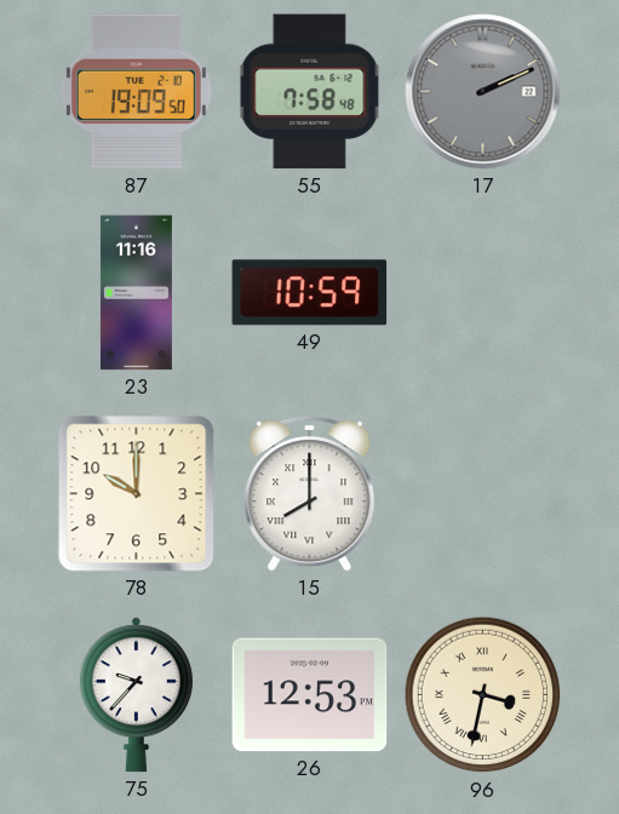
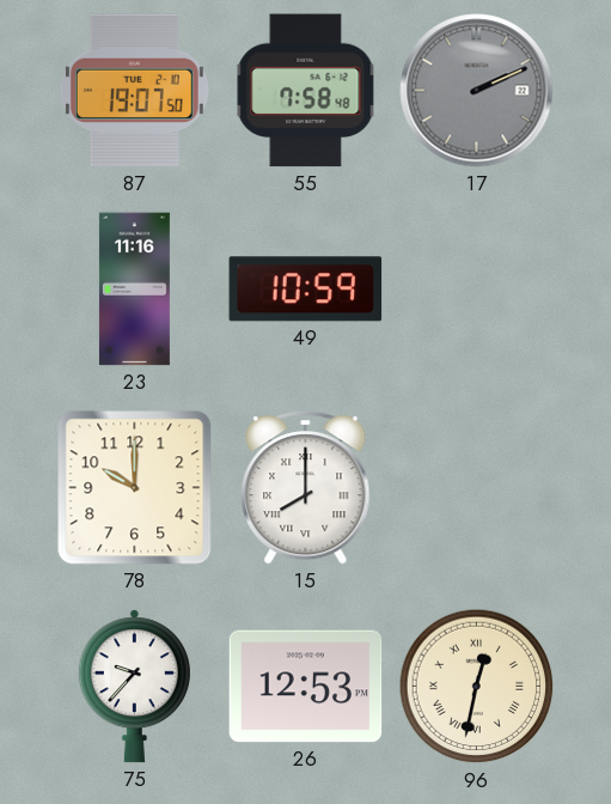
87: 19:09 -> 19:07 (134, 91)
96: 3:32 -> 12:32 (477, 687)
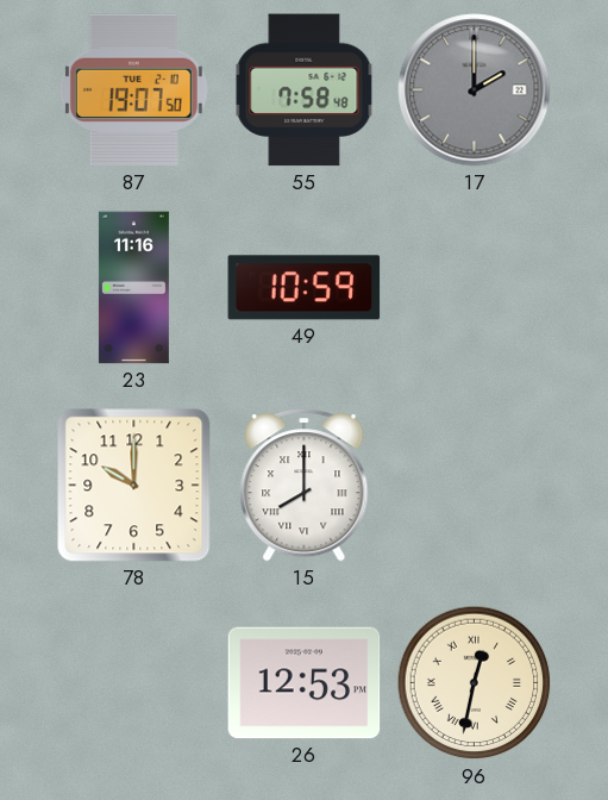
17: 2:11 -> 2:00 (475, 90)
75: 9:37 -> none (134, 687)
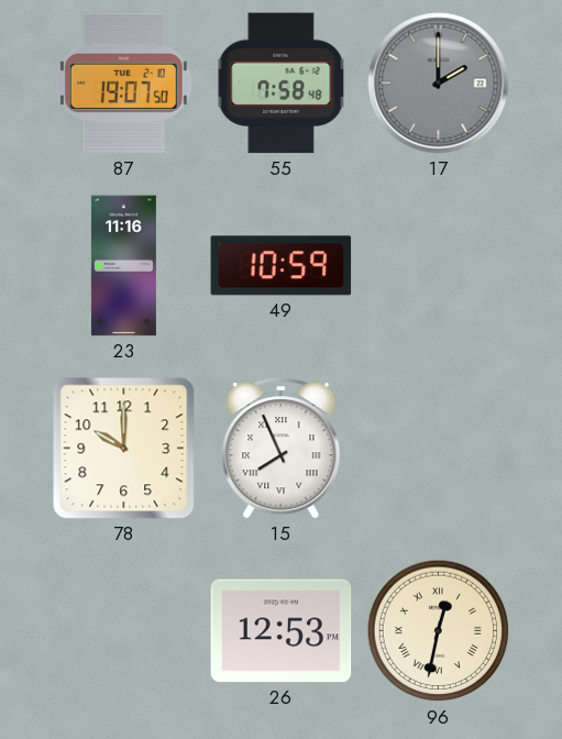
15: 8:00 -> 7:56 (282, 449)
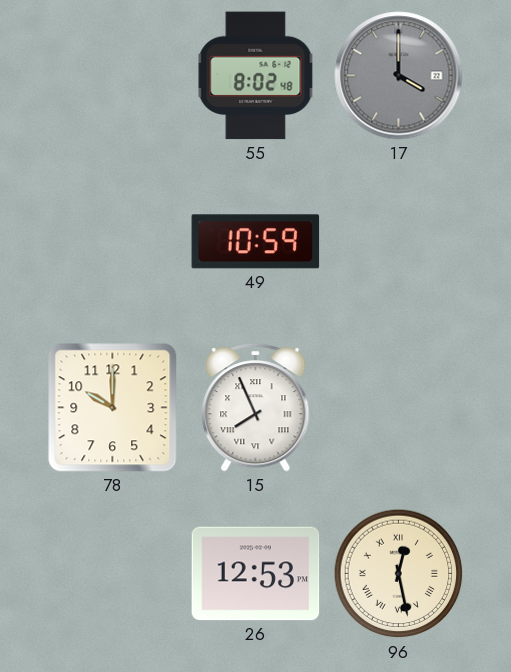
87: 19:07 -> none (123, 84)
55: 7:58 -> 8:02 (256, 76)
17: 2:00 -> 4:00 (399, 76)
23: 11:16 -> none (123, 266)
96: 12:32 -> 12:28 (399, 574)
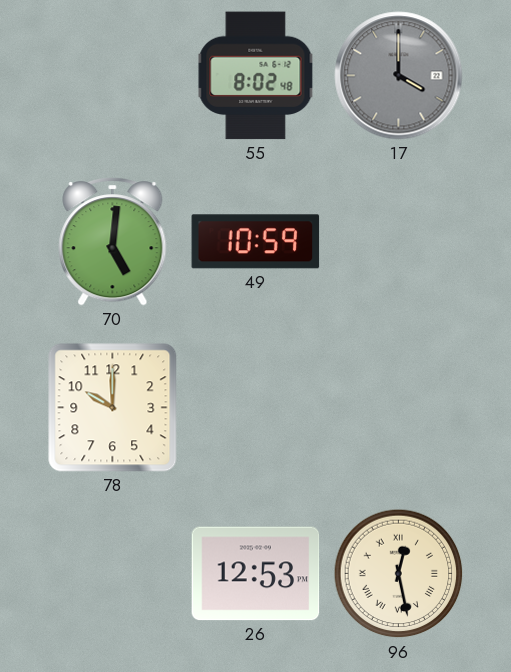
70: none -> 5:01 (113, 242)
15: 7:56 -> none (256, 408)
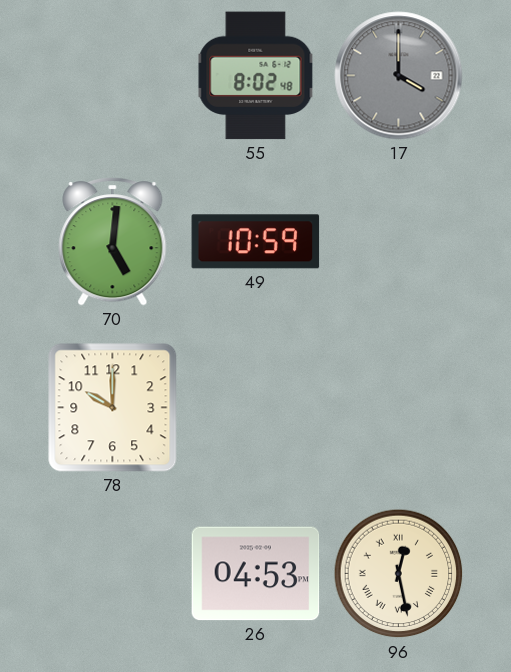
26: 12:53 -> 04:53 (256, 574)
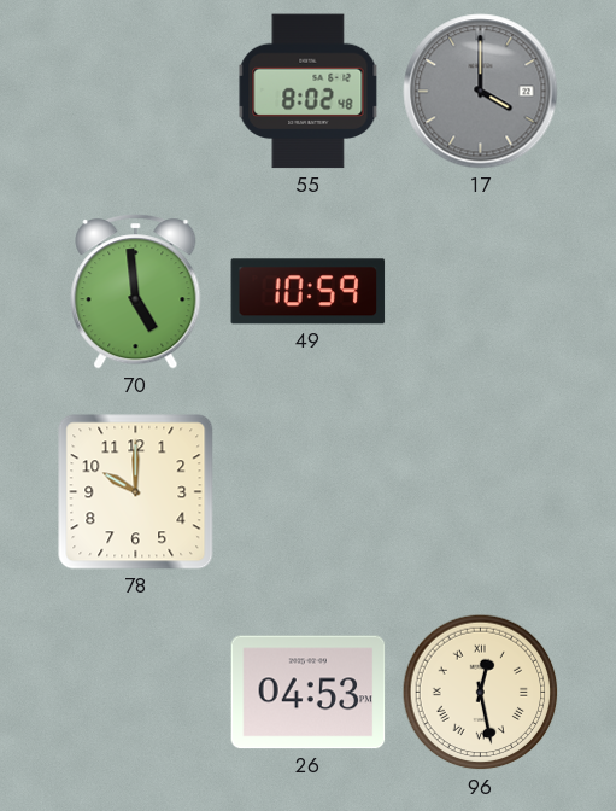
70: 5:01 -> 4:59 (136, 292)
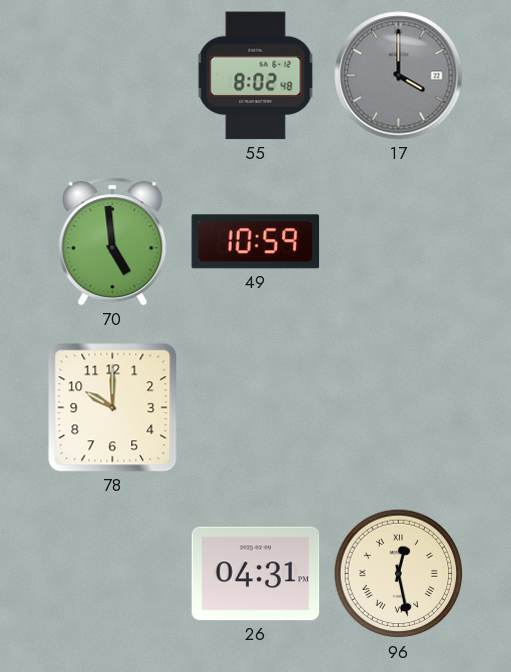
26: 04:53 -> 04:31 (256, 574)
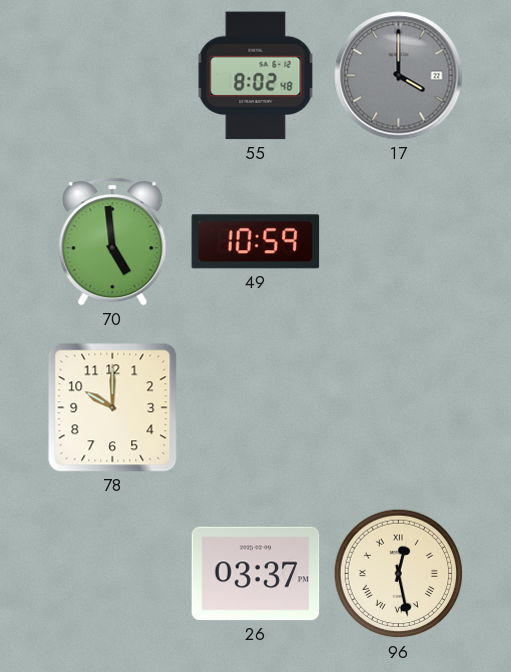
26: 04:31 -> 03:37 (256, 574)
